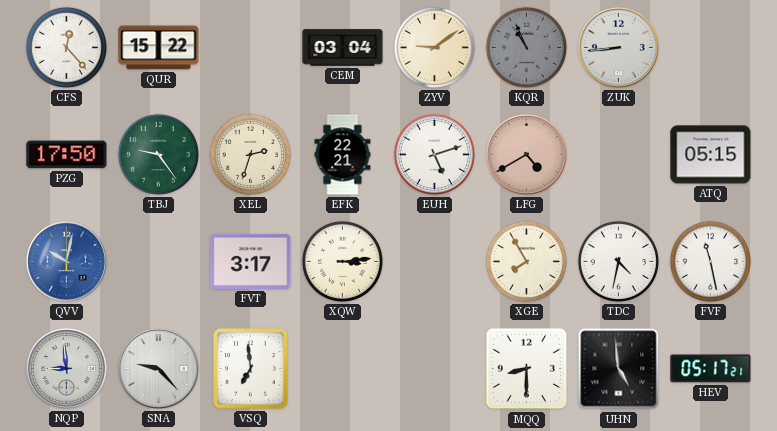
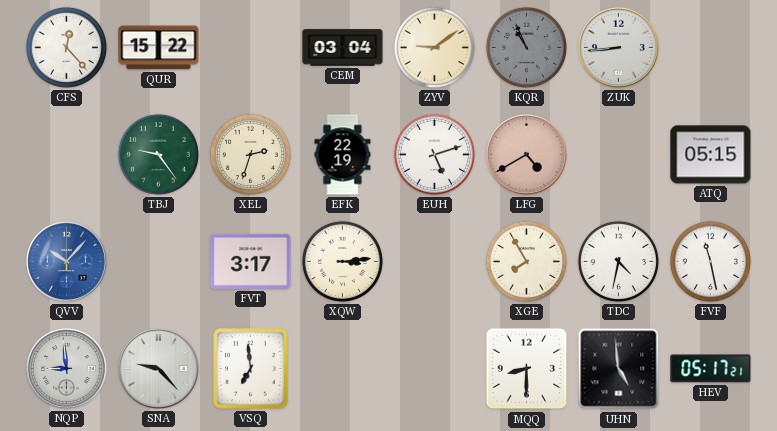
PZG: 17:50 -> none (67, 155)
EFK: 22:21 -> 22:19 (343, 155)
QVV: 10:02 -> 10:07 (66, 261)
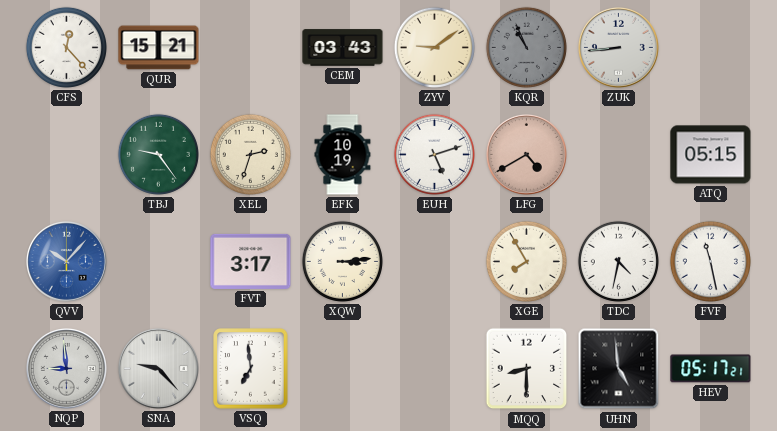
QUR: 15:22 -> 15:21 (159, 48)
CEM: 03:04 -> 03:43 (343, 48)
EFK: 22:19 -> 10:19 (343, 155)
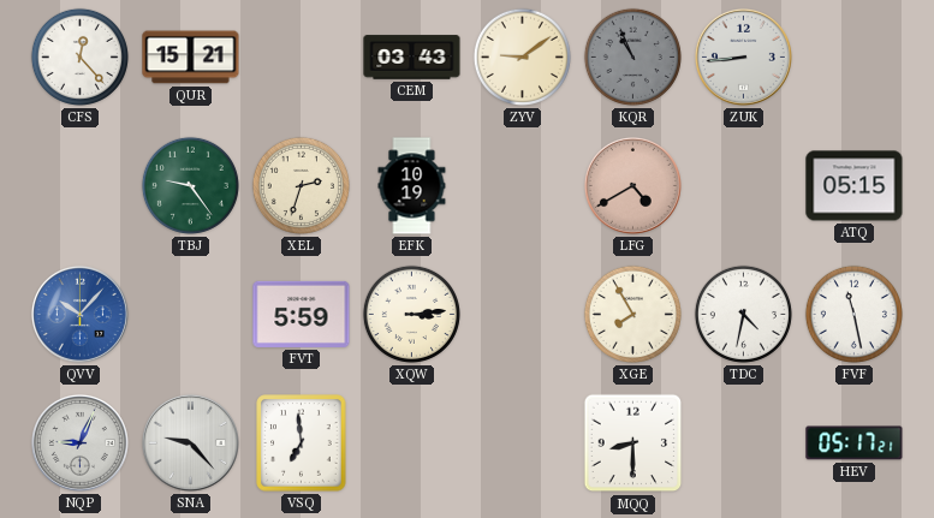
EUH: 5:12 -> none (434, 154)
FVT: 3:17 -> 5:59 (302, 314)
NQP: 8:59 -> 9:04 (79, 442)
UHN: 4:59 -> none (619, 369)
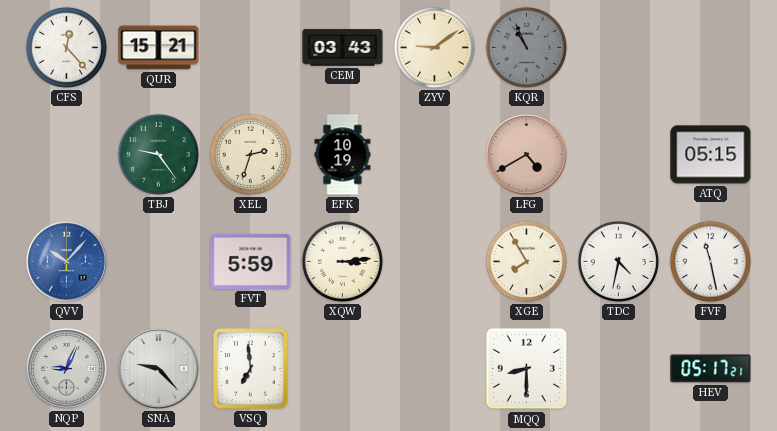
ZUK: 8:44 -> none (743, 56)
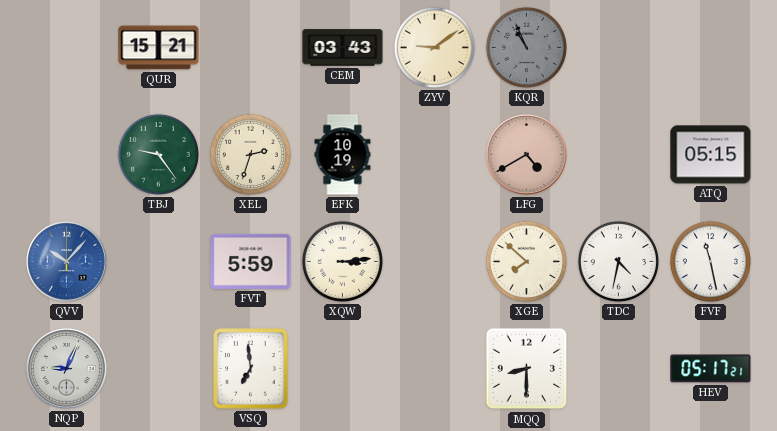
CFS: 12:23 -> none (66, 47)
XGE: 7:55 -> 7:52 (526, 261)
SNA: 9:23 -> none (158, 368)
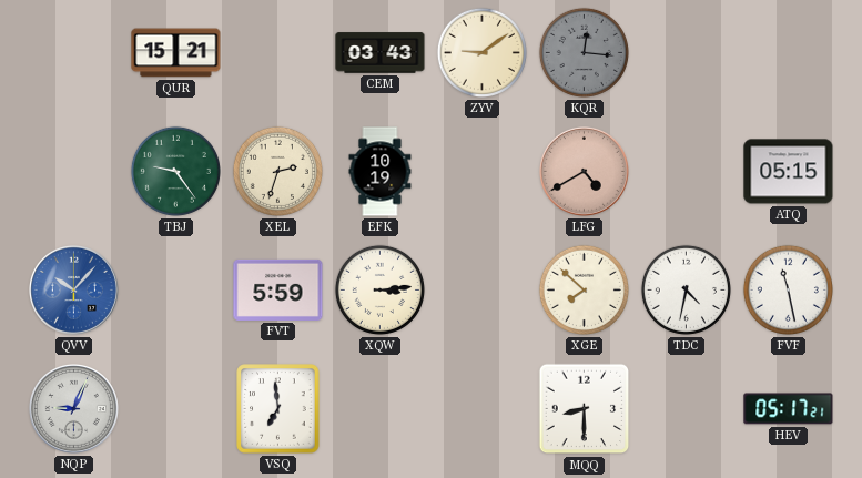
KQR: 10:56 -> 12:16 (584, 52)
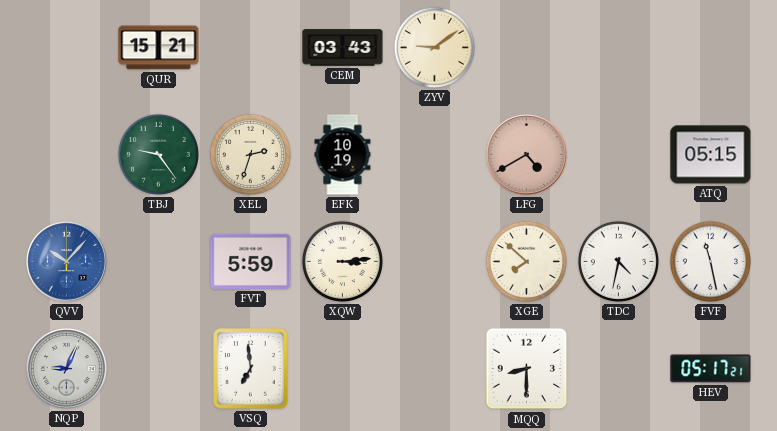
KQR: 12:16 -> none (584, 52)
